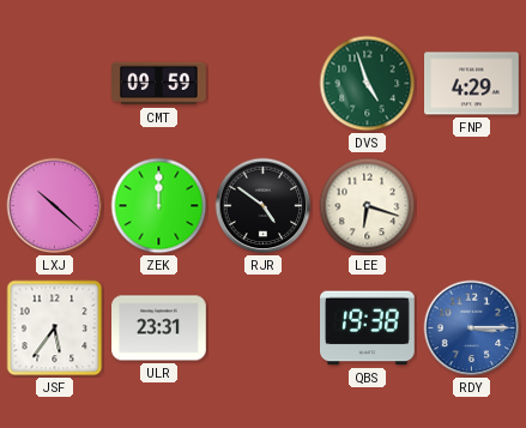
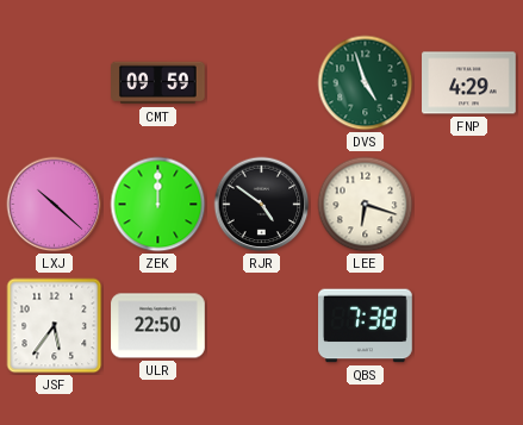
ULR: 23:31 -> 22:50 (158, 326)
QBS: 19:38 -> 7:38 (366, 326)
RDY: 3:15 -> none (472, 328)
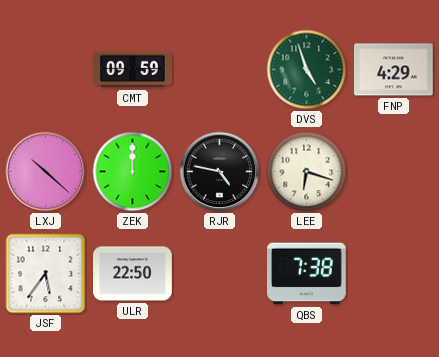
RJR: 4:51 -> 4:47 (220, 172)
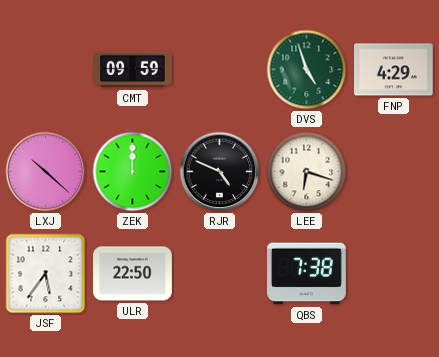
RJR: 4:47 -> 4:49 (220, 172)
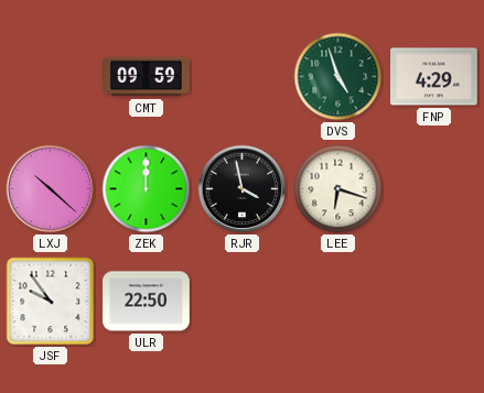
RJR: 4:49 -> 3:58 (243, 189)
JSF: 5:36 -> 9:54 (51, 302)
QBS: 7:38 -> none (307, 274)
